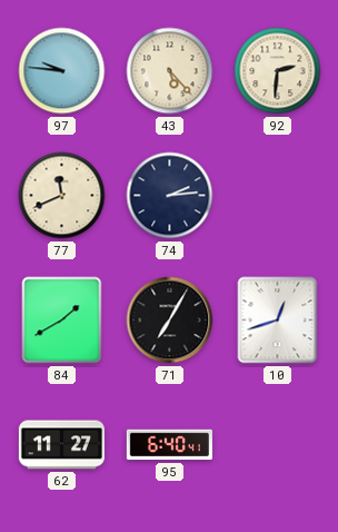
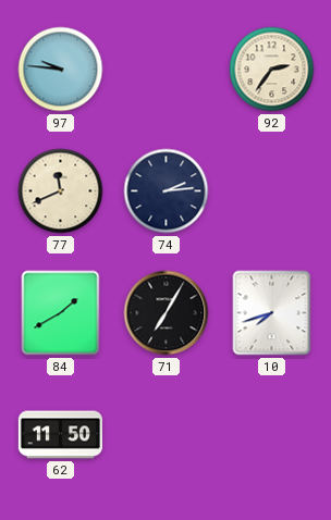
43: 5:23 -> none (170, 71)
92: 2:31 -> 2:36 (272, 70)
10: 12:42 -> 7:42 (272, 313)
62: 11:27 -> 11:50 (60, 435)
95: 6:40 -> none (169, 445)
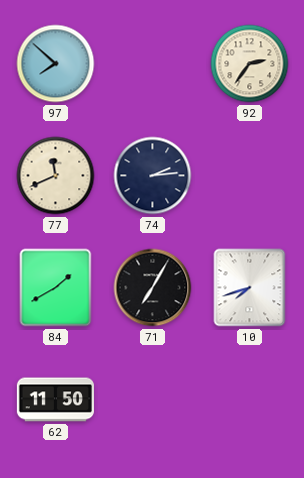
97: 9:46 -> 7:52 (56, 64)
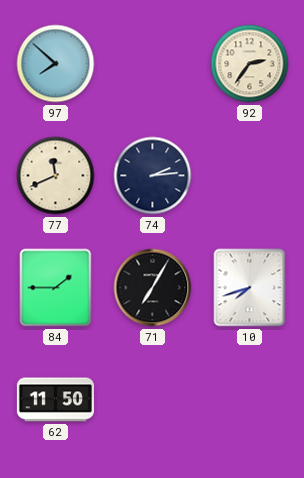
84: 1:40 -> 1:45 (56, 288)
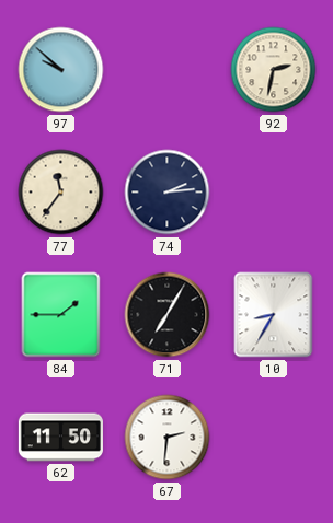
97: 7:52 -> 9:52 (61, 70)
92: 2:36 -> 2:32 (274, 70)
77: 11:41 -> 11:36 (61, 193)
10: 7:42 -> 8:35 (274, 315)
67: none -> 2:31 (168, 438)
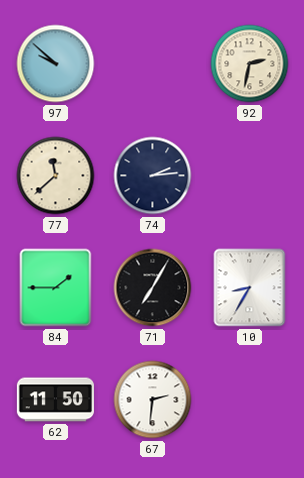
77: 11:36 -> 11:38 (56, 176)
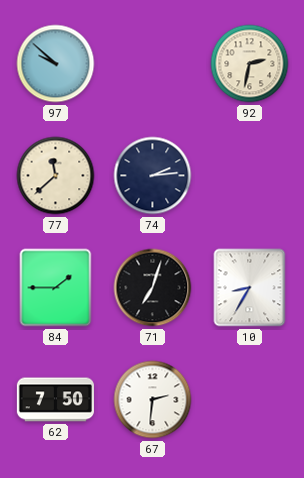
71: 7:05 -> 7:03 (153, 288)
62: 11:50 -> 7:50 (55, 400)
